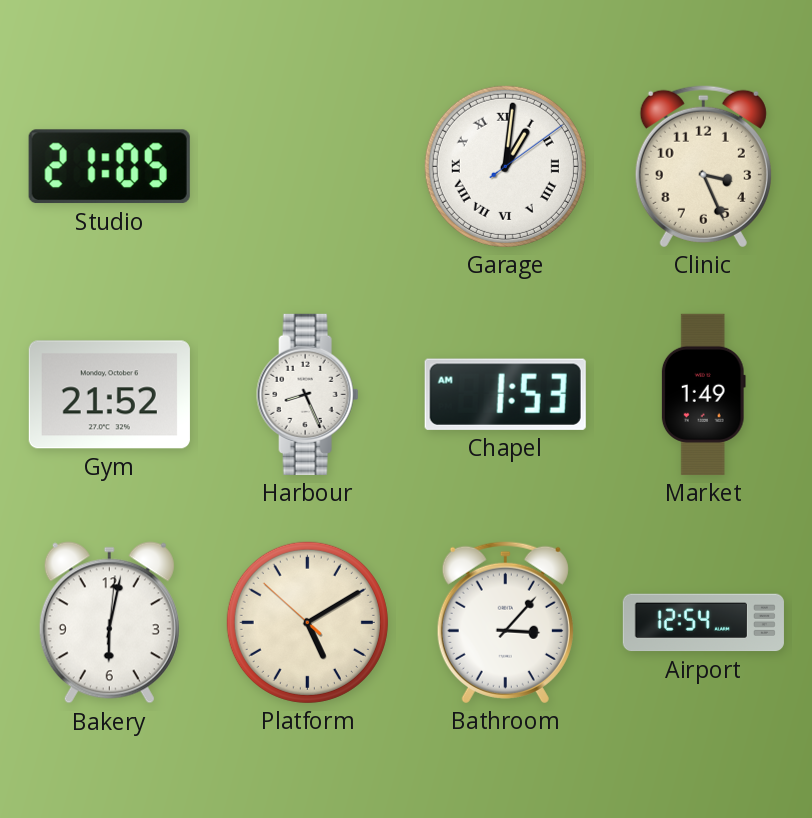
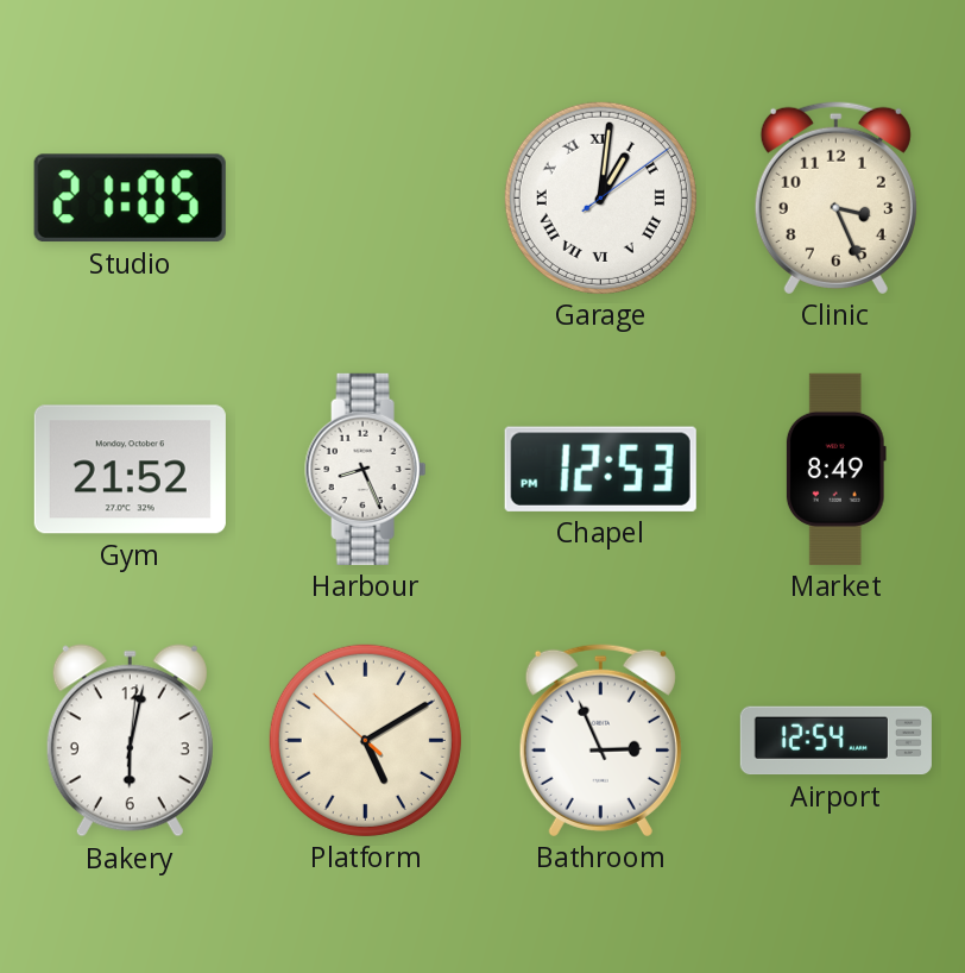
Chapel: 1:53 -> 12:53 (600, 469)
Market: 1:49 -> 8:49 (835, 469)
Bathroom: 3:07 -> 2:56 (600, 740)
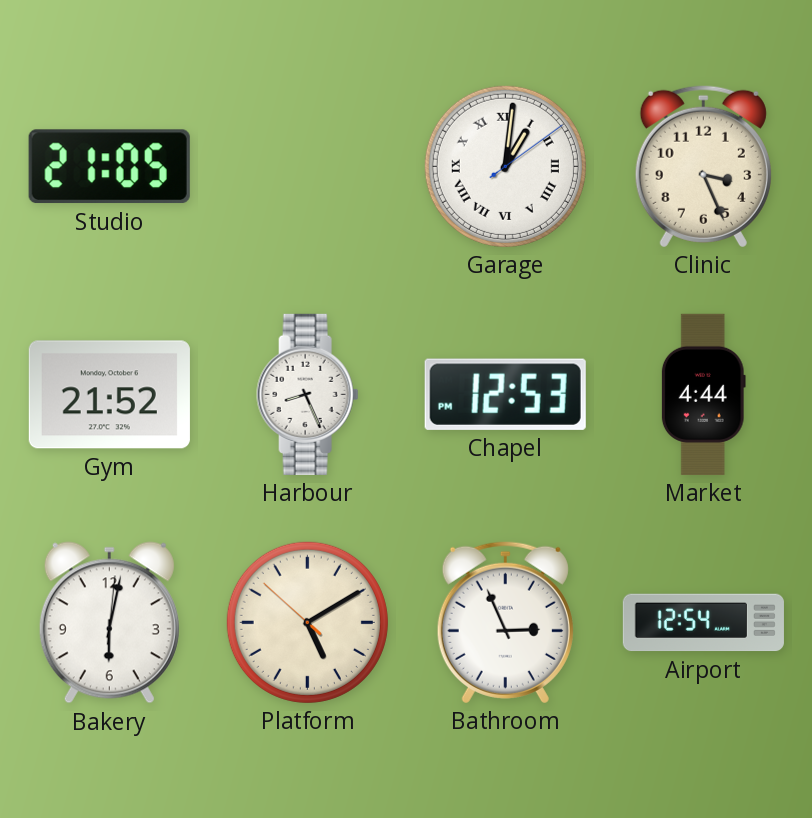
Market: 8:49 -> 4:44 (703, 394)
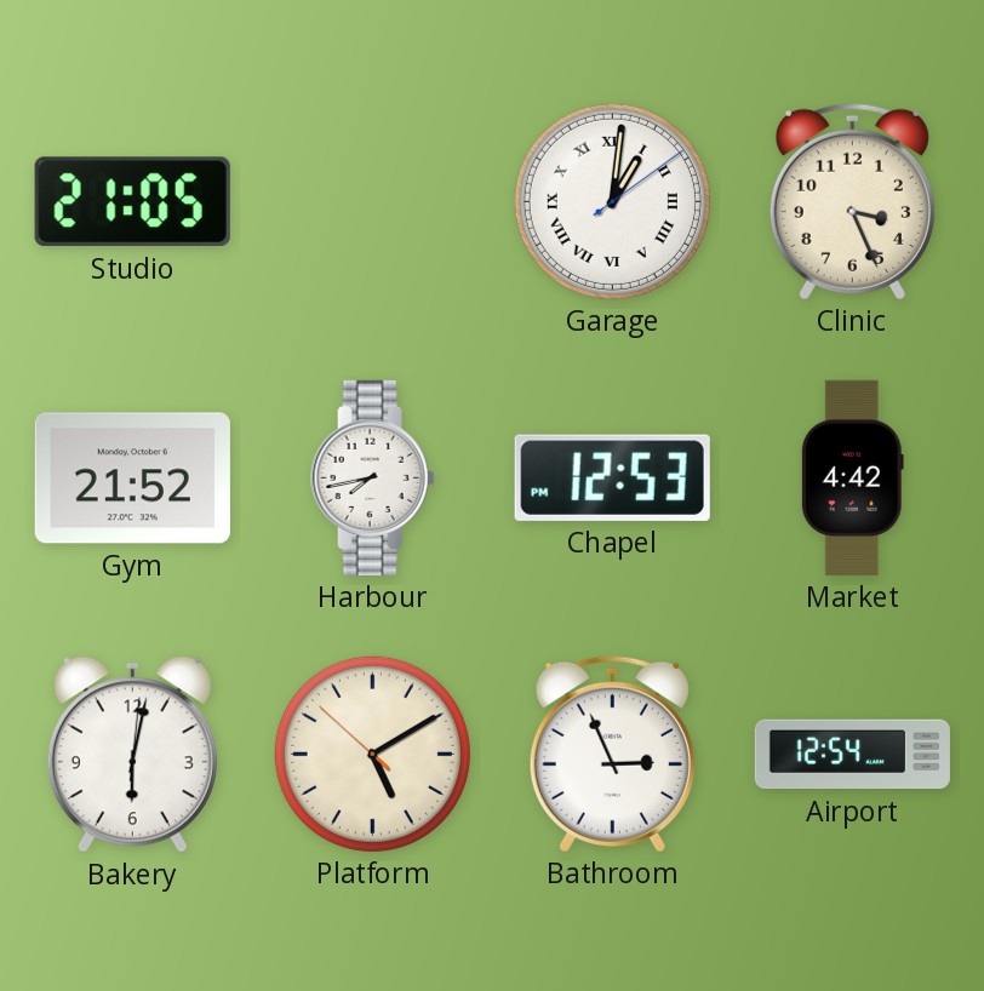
Harbour: 8:26 -> 7:43 (373, 477)
Market: 4:44 -> 4:42 (852, 477)
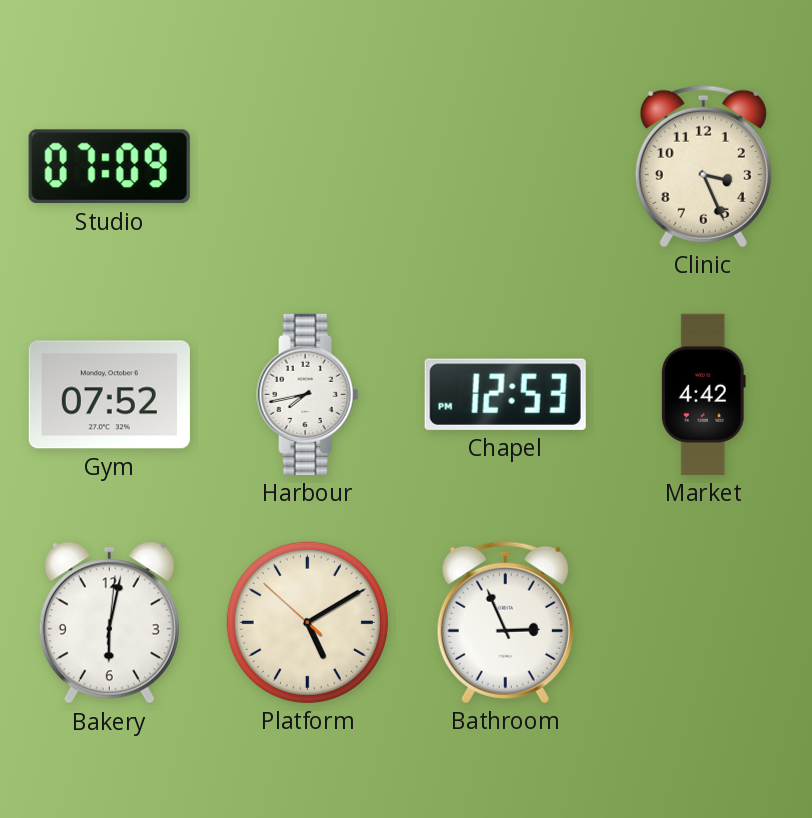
Studio: 21:05 -> 07:09 (109, 167)
Garage: 1:01 -> none (612, 201)
Gym: 21:52 -> 07:52 (109, 395)
Airport: 12:54 -> none (852, 755)
